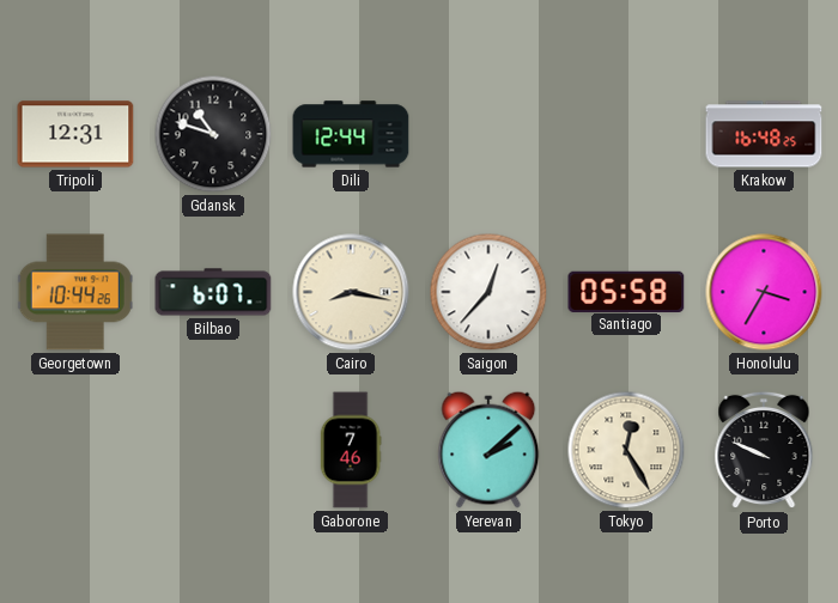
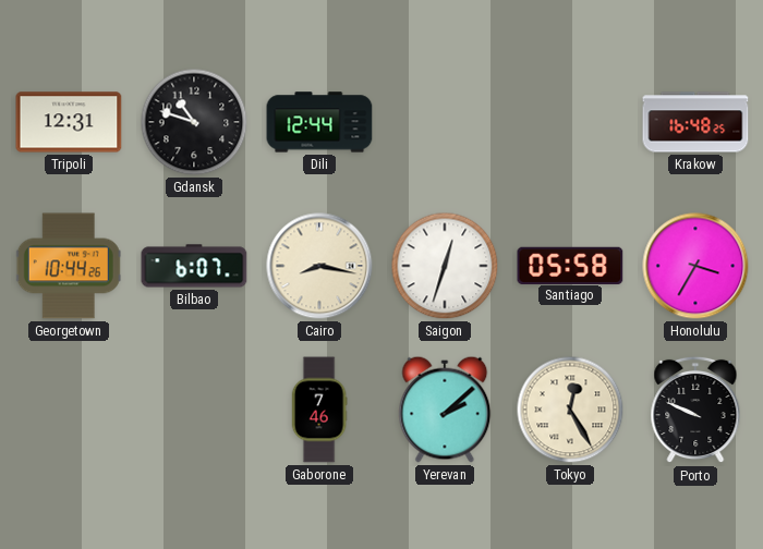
Saigon: 12:37 -> 12:33 (445, 266)
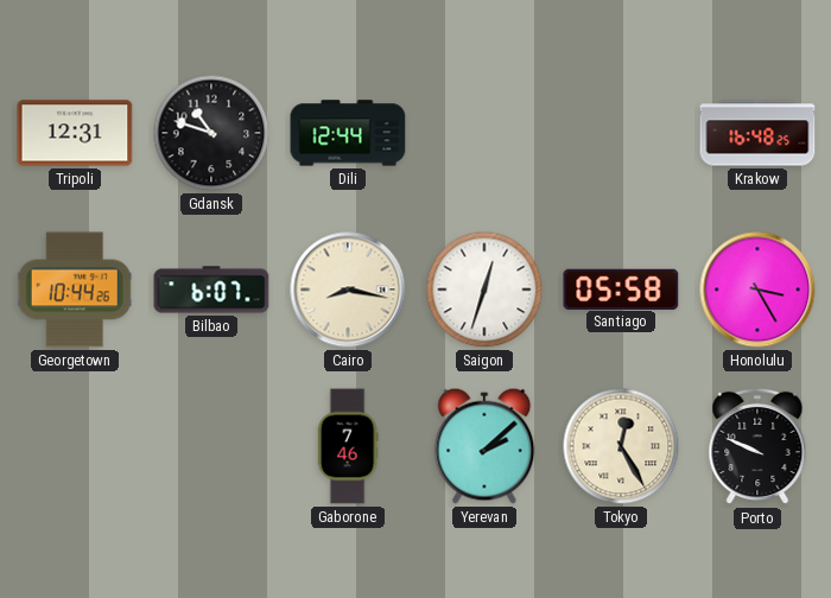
Honolulu: 3:35 -> 3:25 (757, 290)
